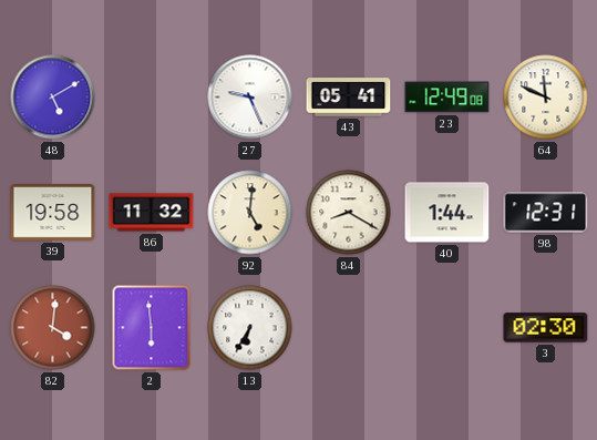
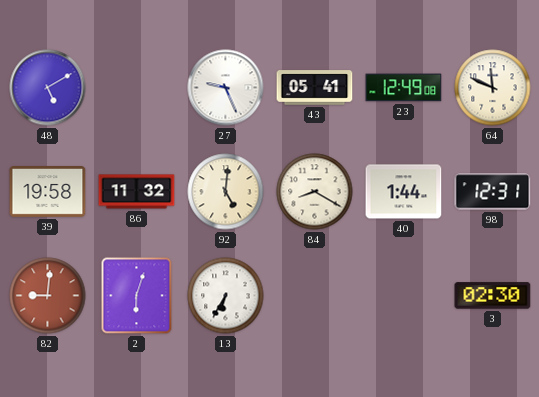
82: 4:01 -> 9:01 (48, 296)
2: 5:59 -> 6:03 (137, 296)
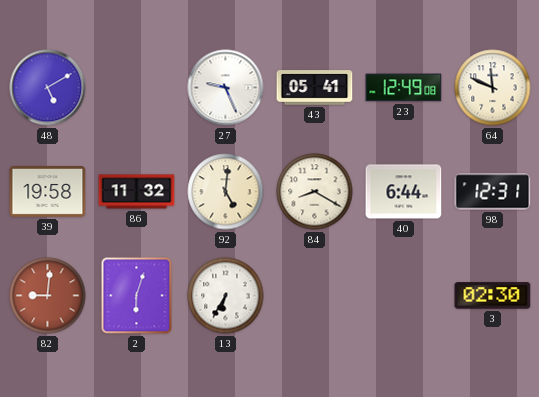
40: 1:44 -> 6:44 (404, 192)
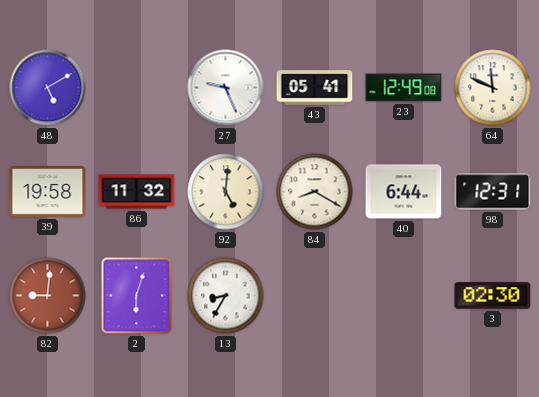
13: 6:35 -> 8:35 (226, 296)
